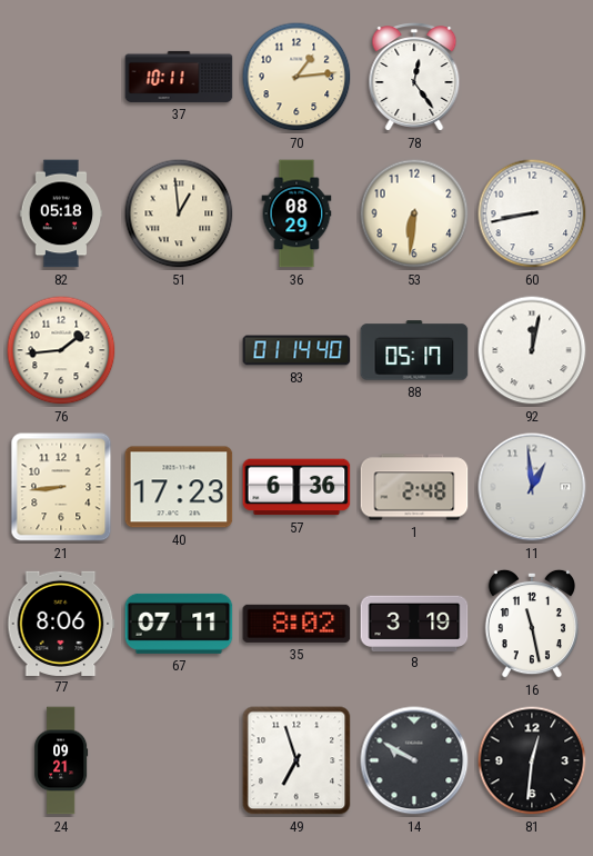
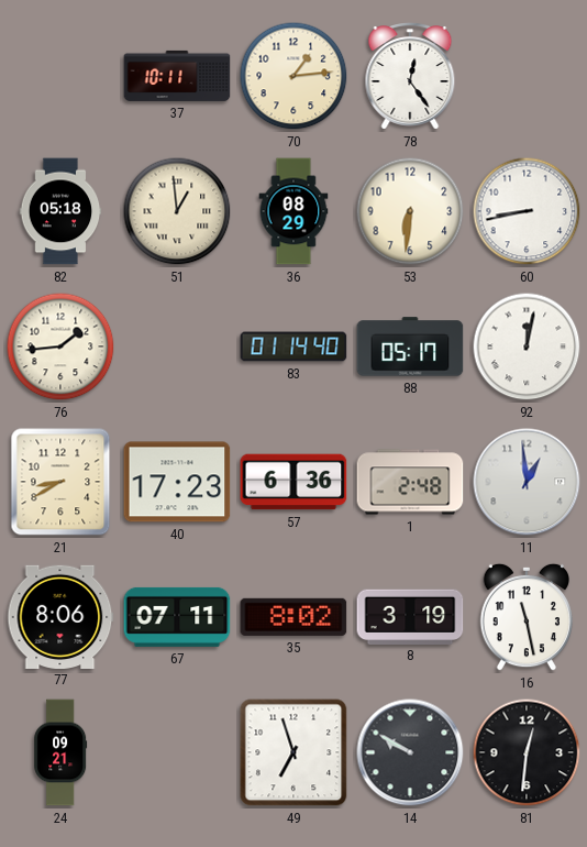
21: 8:44 -> 8:40 (60, 482)
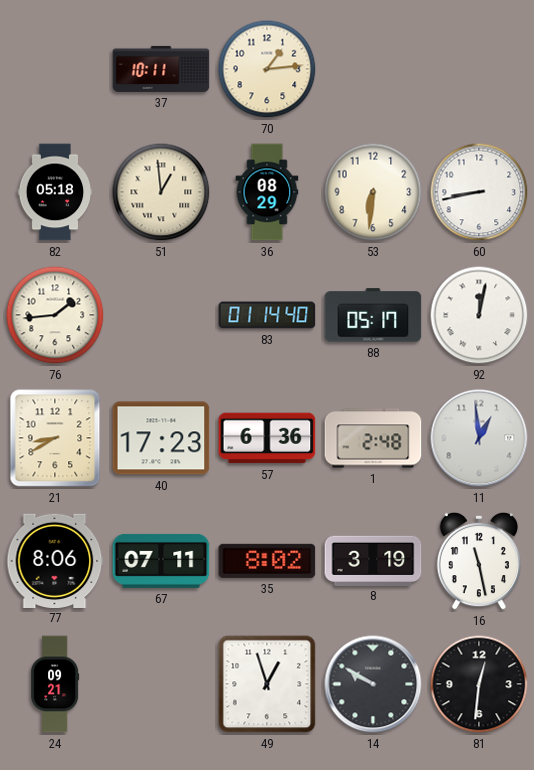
78: 12:24 -> none (410, 77)
49: 6:57 -> 12:57 (267, 684)
